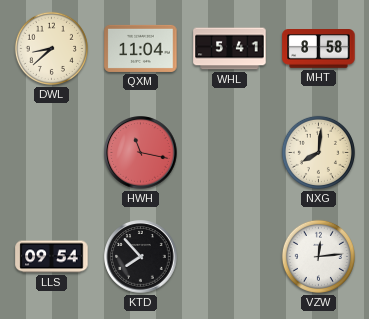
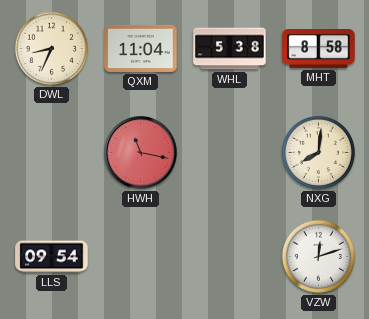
DWL: 8:38 -> 8:34 (51, 48)
WHL: 5:41 -> 5:38 (230, 49)
KTD: 7:53 -> none (141, 257)
VZW: 12:14 -> 12:12 (318, 256)
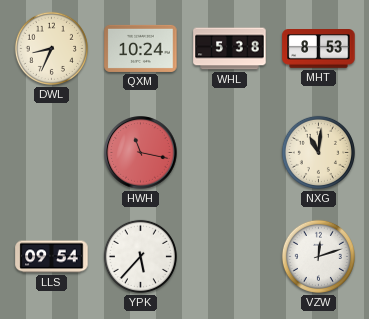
QXM: 11:04 -> 10:24 (141, 48)
MHT: 8:58 -> 8:53 (319, 49)
NXG: 8:01 -> 11:01 (318, 152)
YPK: none -> 5:37 (140, 256)
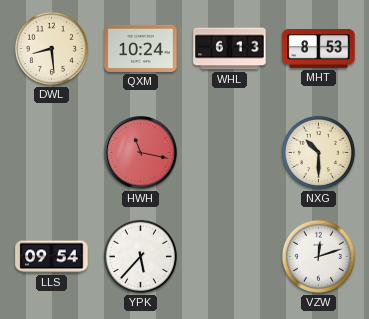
DWL: 8:34 -> 8:29 (51, 48)
WHL: 5:38 -> 6:13 (230, 49)
NXG: 11:01 -> 10:30 (318, 152)
